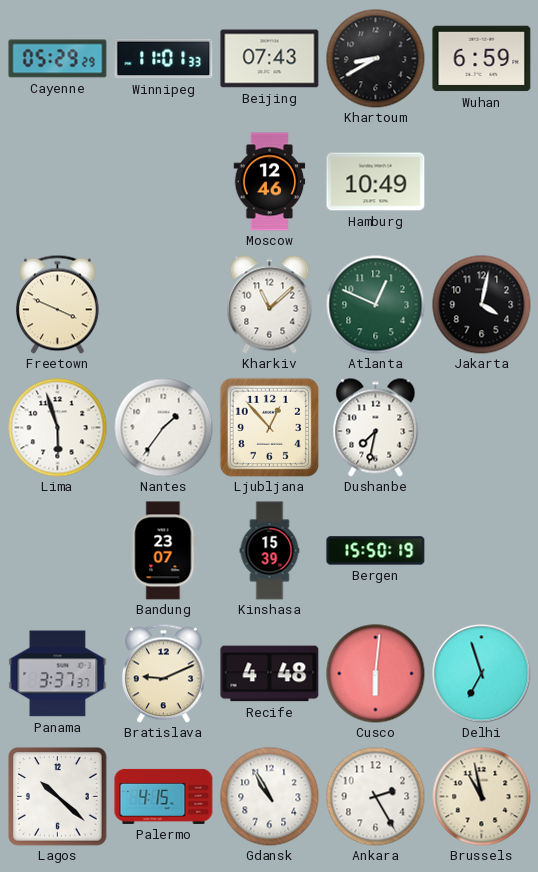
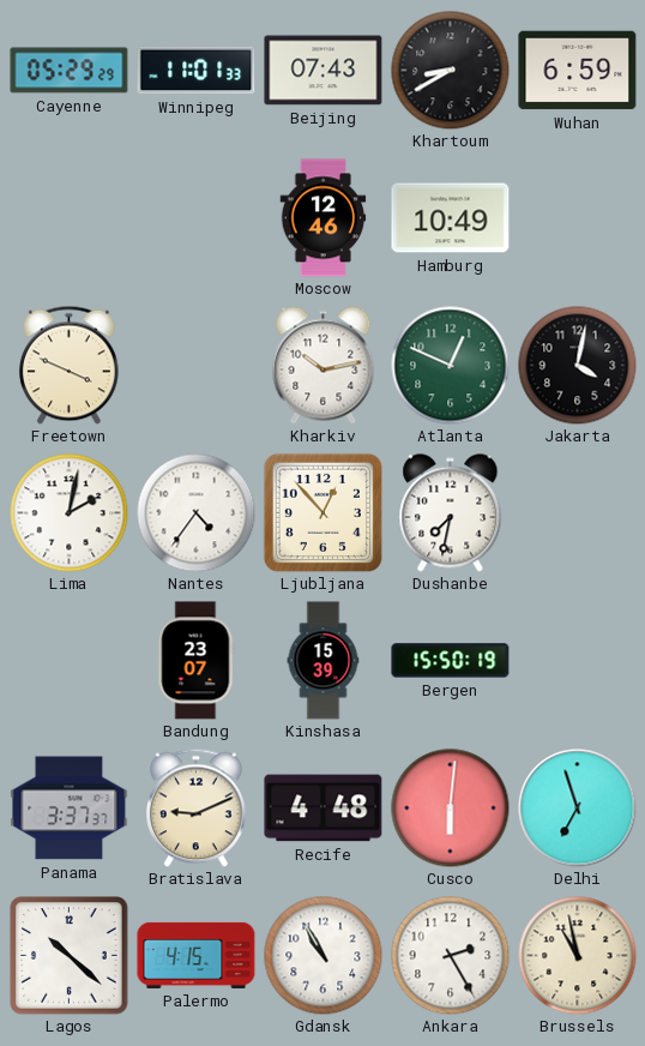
Kharkiv: 11:08 -> 10:13 (324, 366)
Lima: 5:57 -> 2:02 (70, 513)
Nantes: 1:36 -> 4:36 (197, 513)
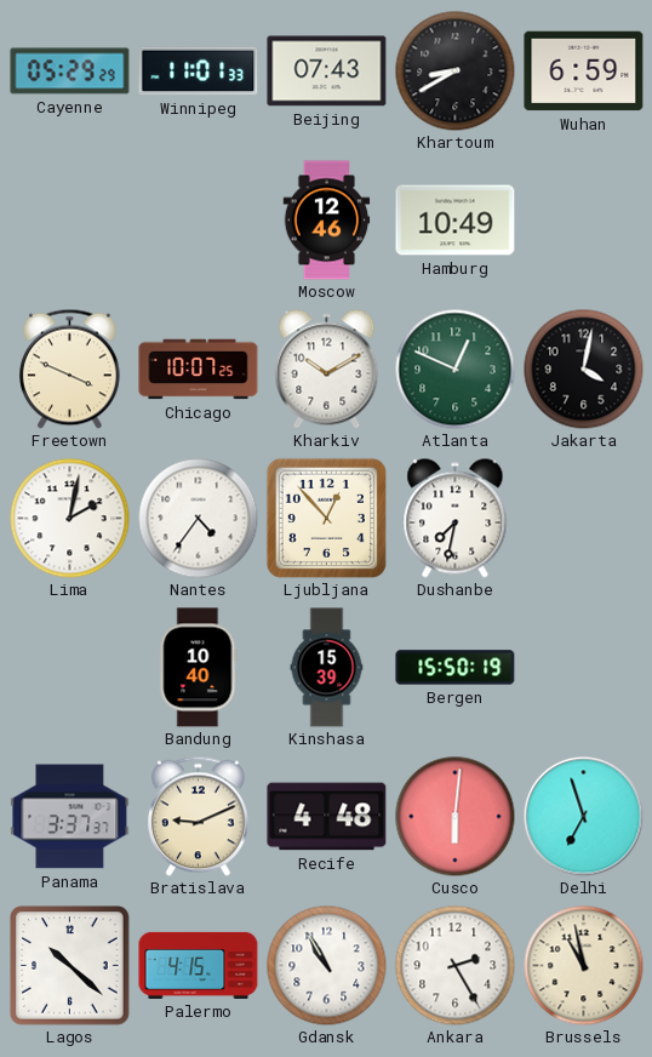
Chicago: none -> 10:07 (199, 370)
Kharkiv: 10:13 -> 10:10 (327, 370)
Bandung: 23:07 -> 10:40 (199, 668)
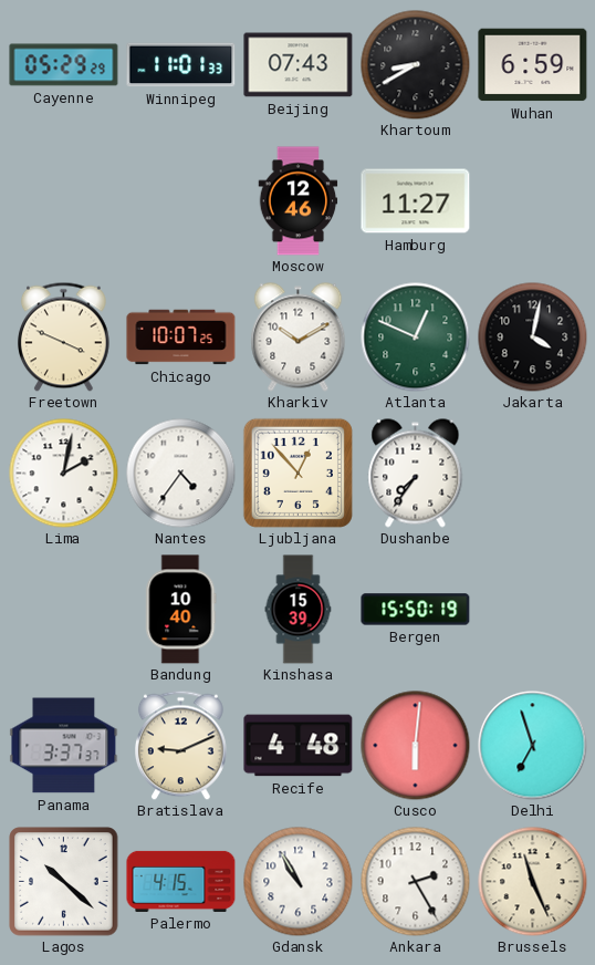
Hamburg: 10:49 -> 11:27 (416, 201)
Dushanbe: 7:32 -> 7:36 (416, 474)
Brussels: 10:58 -> 11:26 (533, 882)
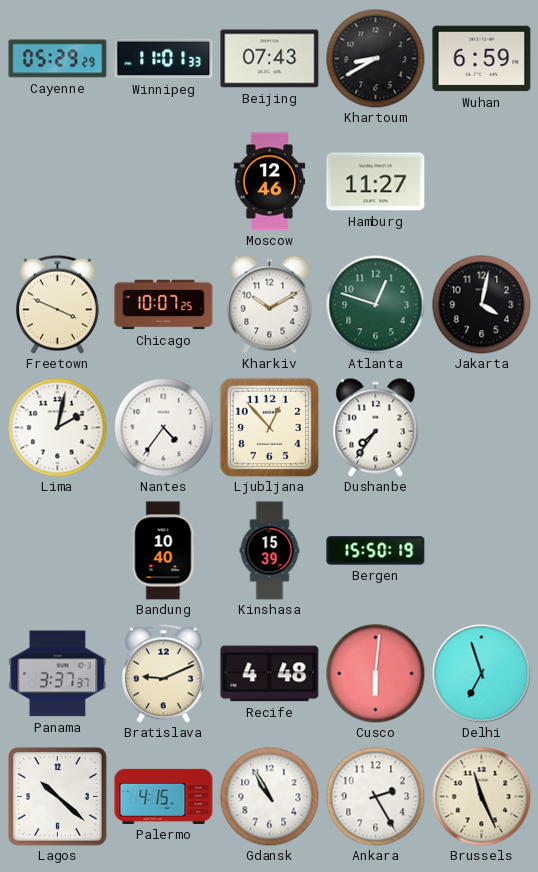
Atlanta: 12:49 -> 12:48 (376, 305)
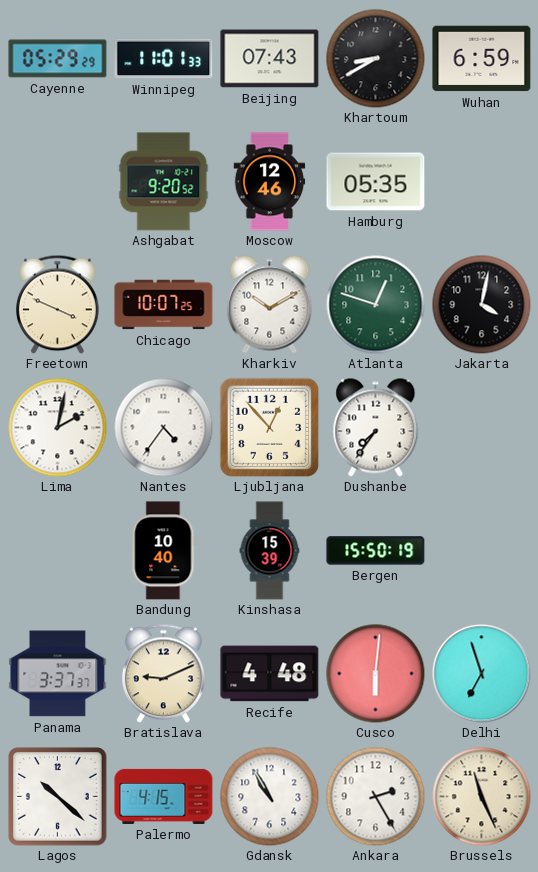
Ashgabat: none -> 9:20 (164, 182)
Hamburg: 11:27 -> 05:35 (376, 182)
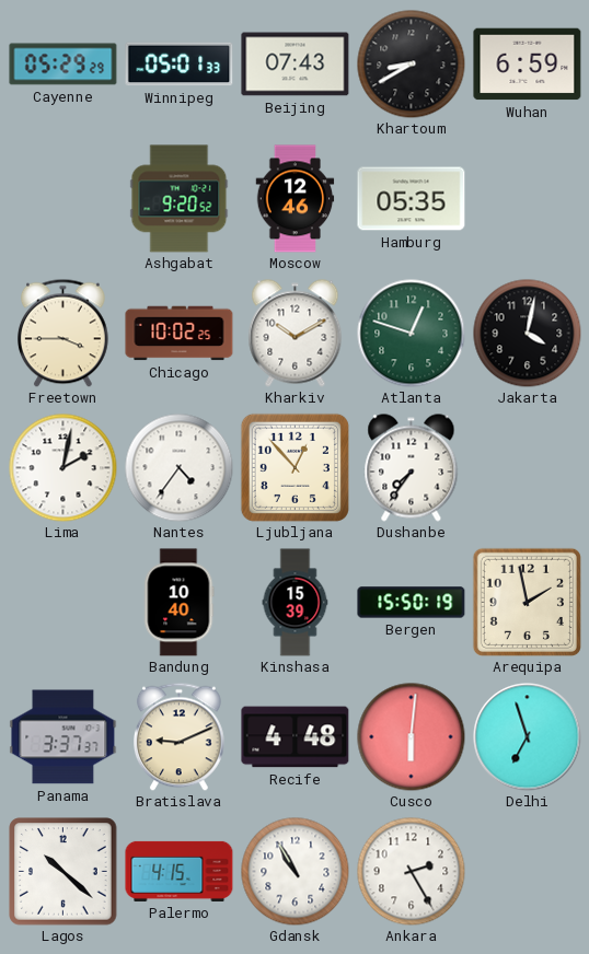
Winnipeg: 11:01 -> 05:01 (180, 65)
Freetown: 3:49 -> 3:45 (63, 333)
Chicago: 10:07 -> 10:02 (180, 334)
Arequipa: none -> 1:58 (527, 602)
Brussels: 11:26 -> none (482, 797)
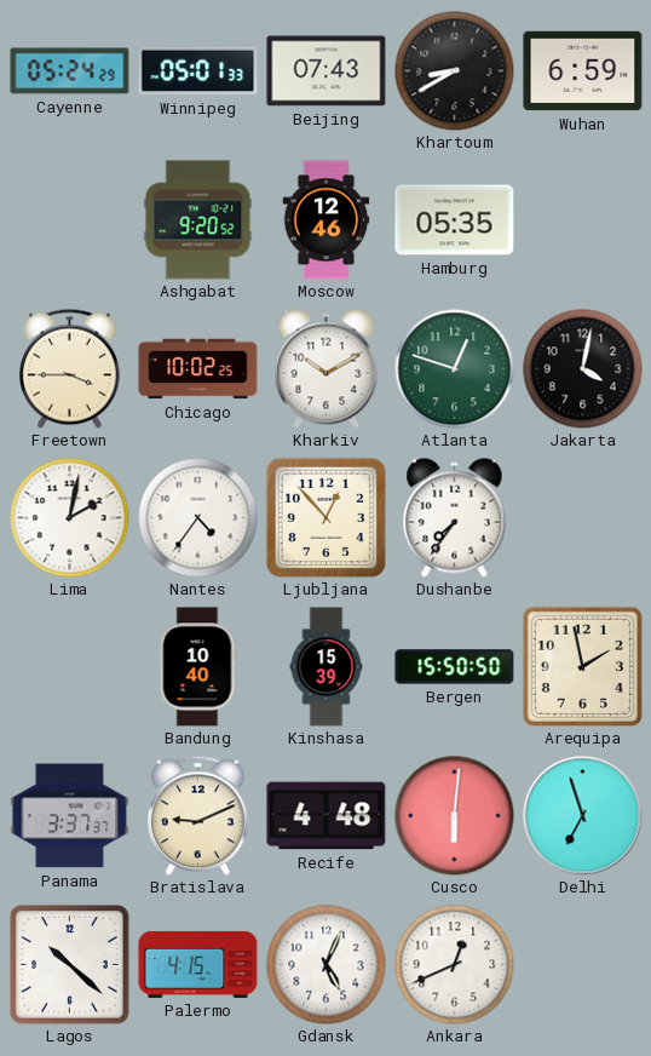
Cayenne: 05:29 -> 05:24 (70, 71)
Bergen: 15:50:19 -> 15:50:50 (455, 667)
Gdansk: 10:55 -> 5:04 (327, 965)
Ankara: 2:25 -> 12:41 (455, 965)
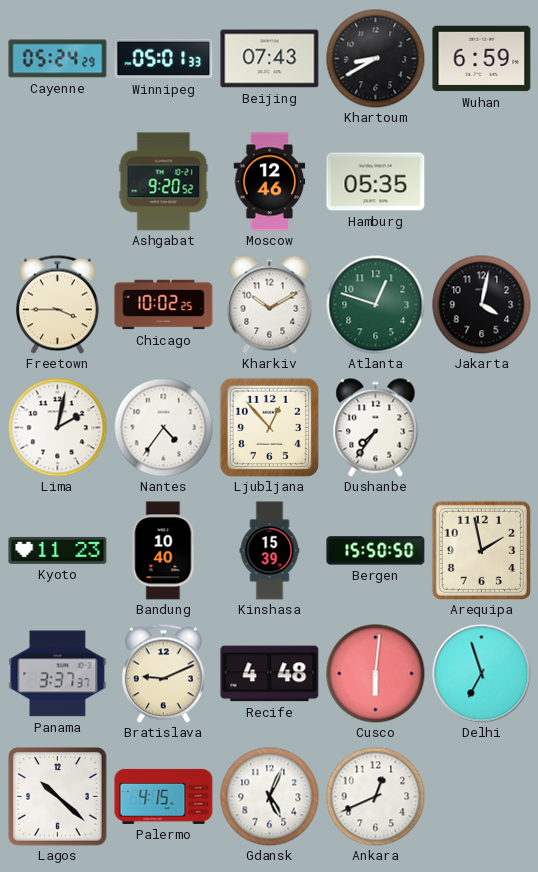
Kyoto: none -> 11:23 (58, 550)
